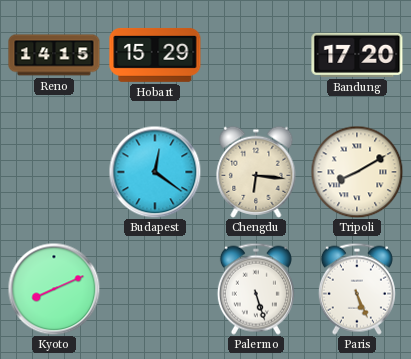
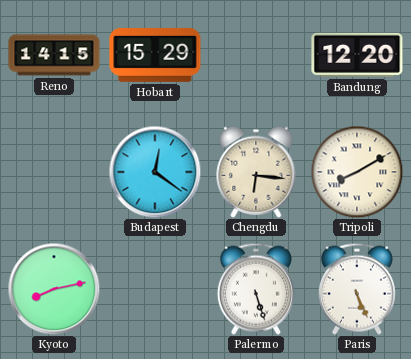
Bandung: 17:20 -> 12:20 (357, 55)
Kyoto: 8:11 -> 8:13 (54, 289)
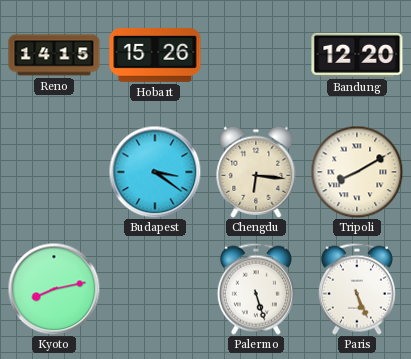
Hobart: 15:29 -> 15:26 (155, 55)
Budapest: 12:21 -> 3:21 (155, 172)
